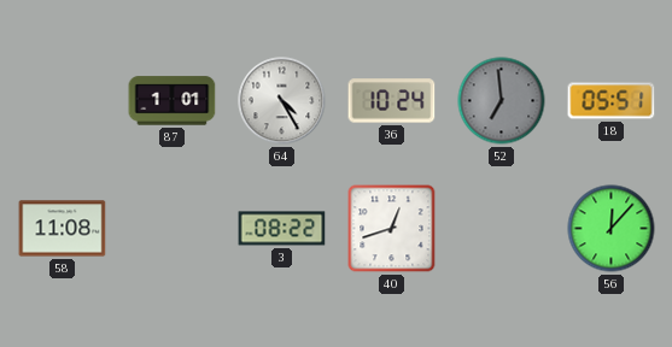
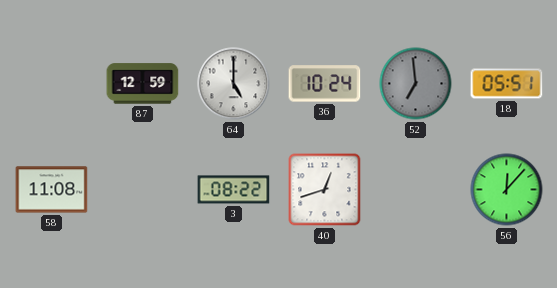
87: 1:01 -> 12:59 (143, 84)
64: 4:25 -> 5:00 (234, 84)
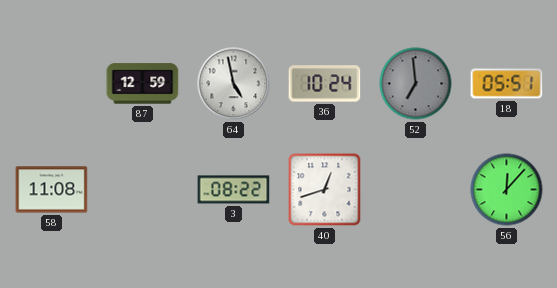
64: 5:00 -> 4:58 (234, 84)
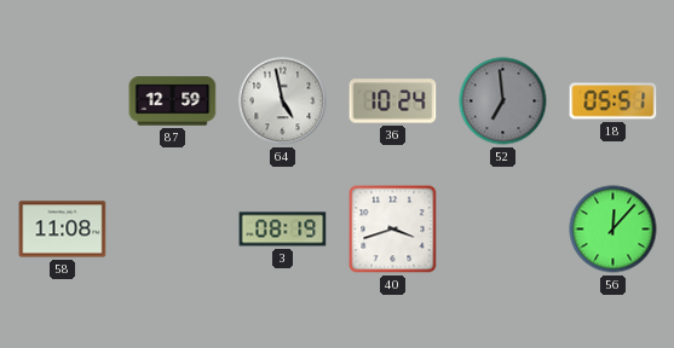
3: 08:22 -> 08:19 (283, 230)
40: 12:42 -> 3:42 (393, 230)
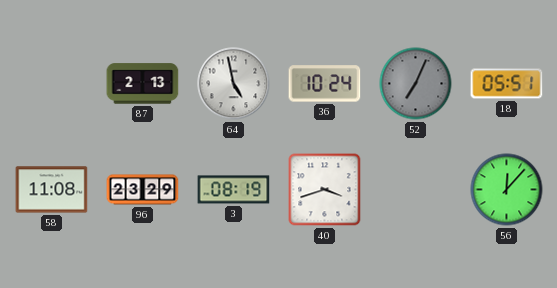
87: 12:59 -> 2:13 (143, 84)
52: 6:59 -> 7:04 (416, 84)
96: none -> 23:29 (143, 190)
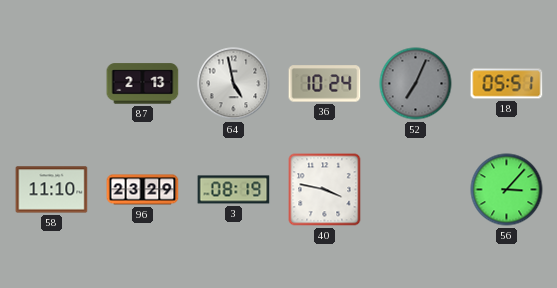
58: 11:08 -> 11:10 (52, 190)
40: 3:42 -> 3:47 (325, 190)
56: 12:07 -> 3:07 (507, 190)
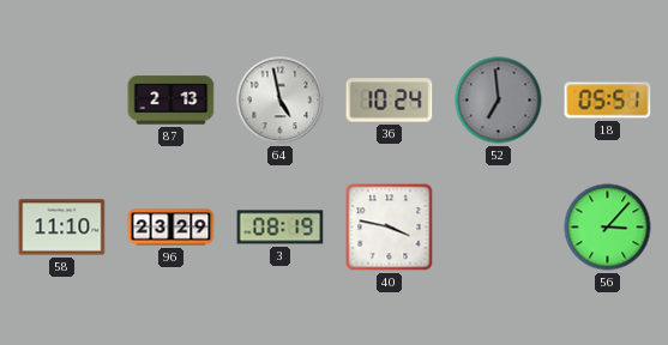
52: 7:04 -> 6:59 (499, 101)
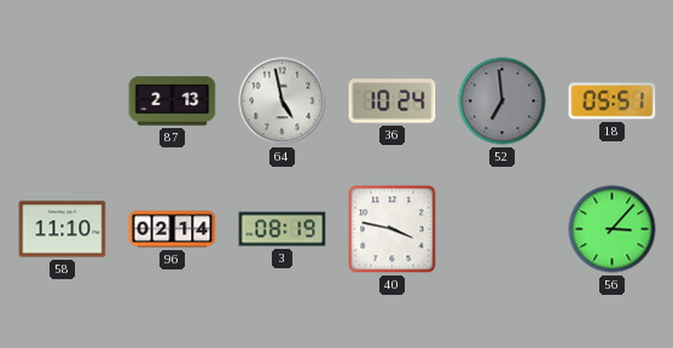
96: 23:29 -> 02:14 (173, 230)
